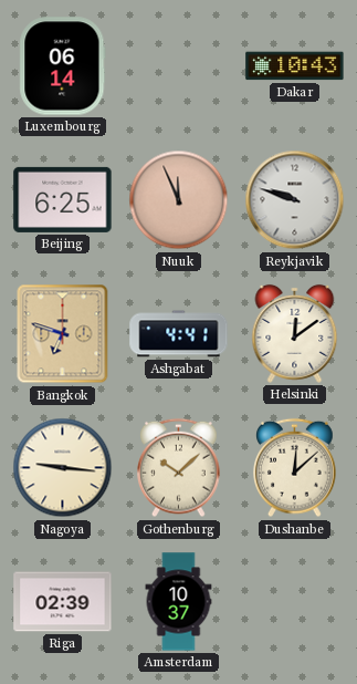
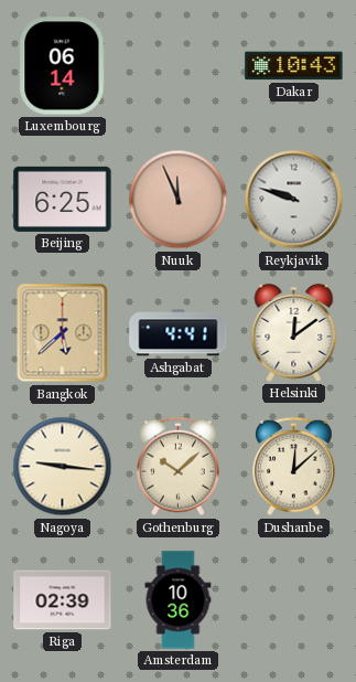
Bangkok: 6:48 -> 5:38 (63, 333)
Amsterdam: 10:37 -> 10:36 (179, 600)
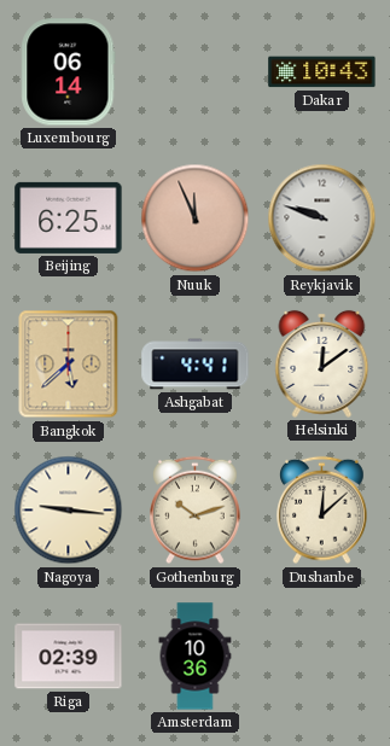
Gothenburg: 10:08 -> 10:12 (196, 511)
